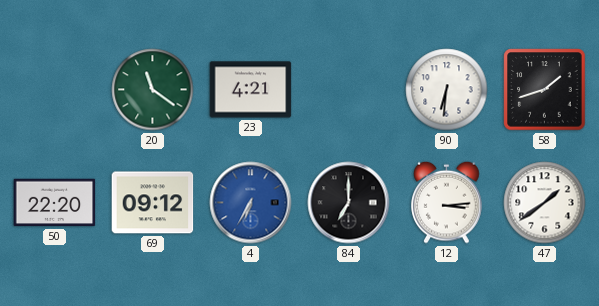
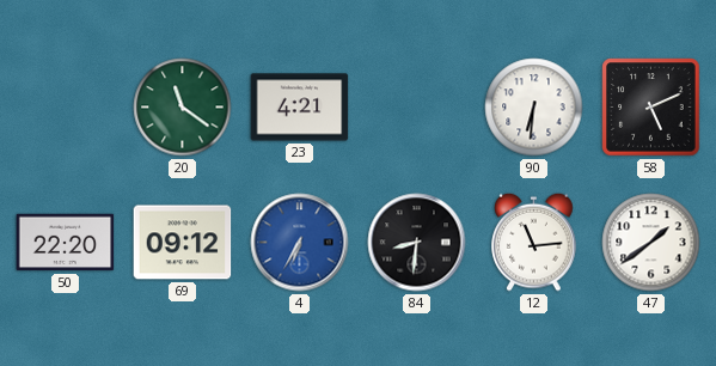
58: 1:42 -> 5:11 (651, 108)
84: 7:00 -> 8:31 (417, 243)
12: 3:14 -> 11:14 (534, 242)
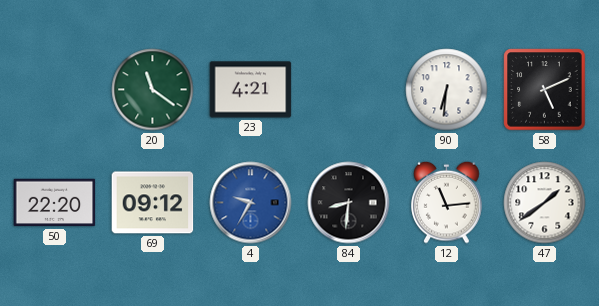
4: 6:35 -> 9:35 (251, 203)
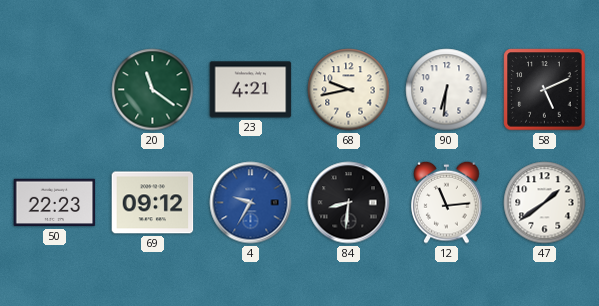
68: none -> 9:43 (349, 90)
50: 22:20 -> 22:23 (55, 203)
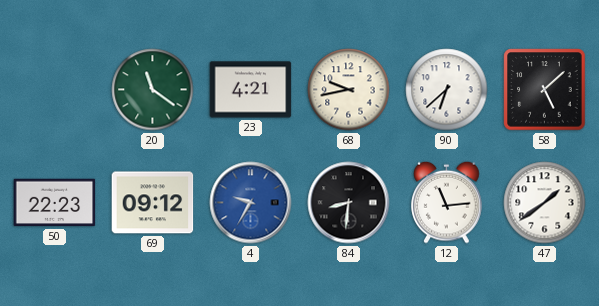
90: 6:31 -> 6:38 (447, 90)
58: 5:11 -> 5:08 (545, 90)
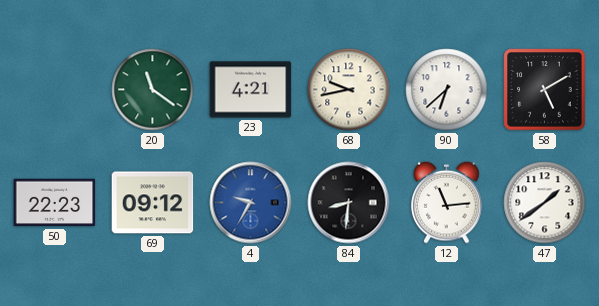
58: 5:08 -> 5:10 (545, 90)
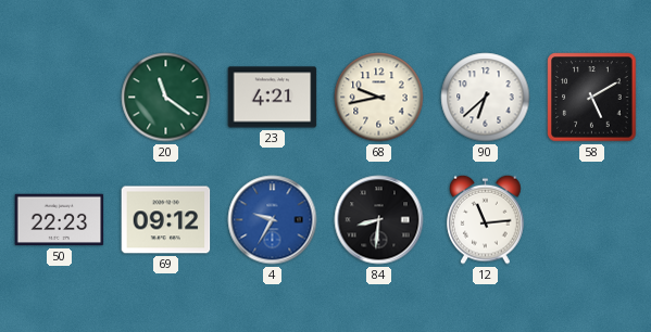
47: 1:39 -> none (545, 203)
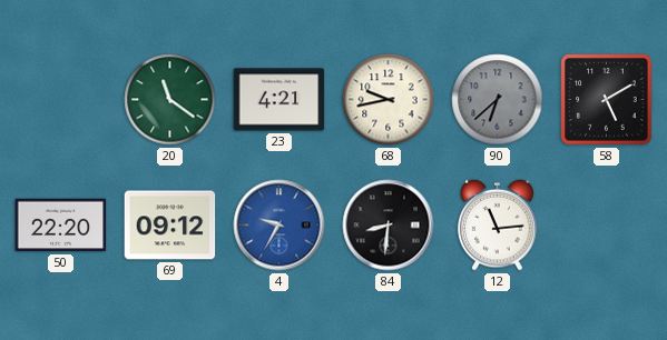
90 dial: white -> grey (498, 100)
50: 22:23 -> 22:20 (61, 226)
